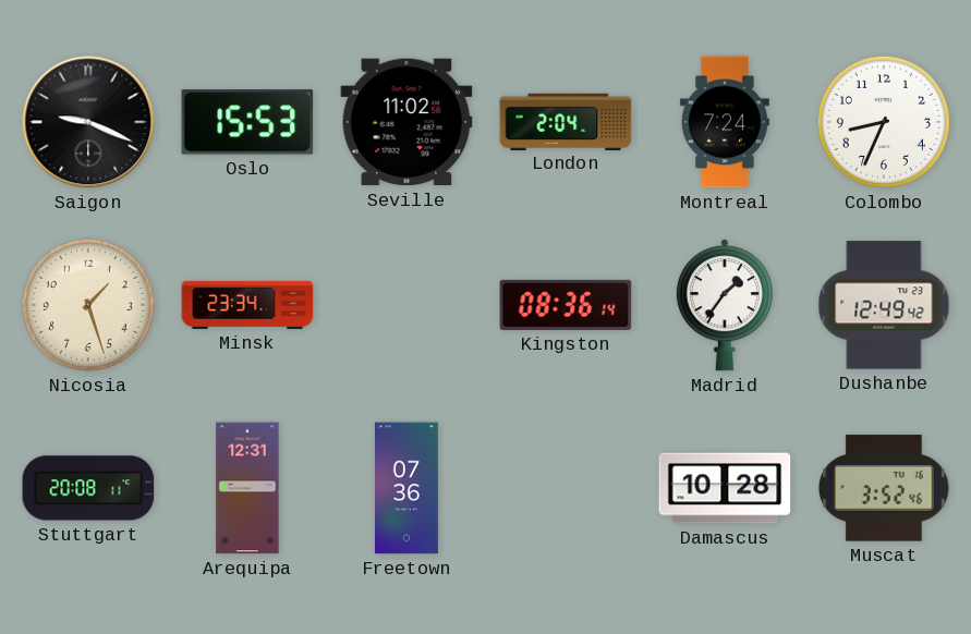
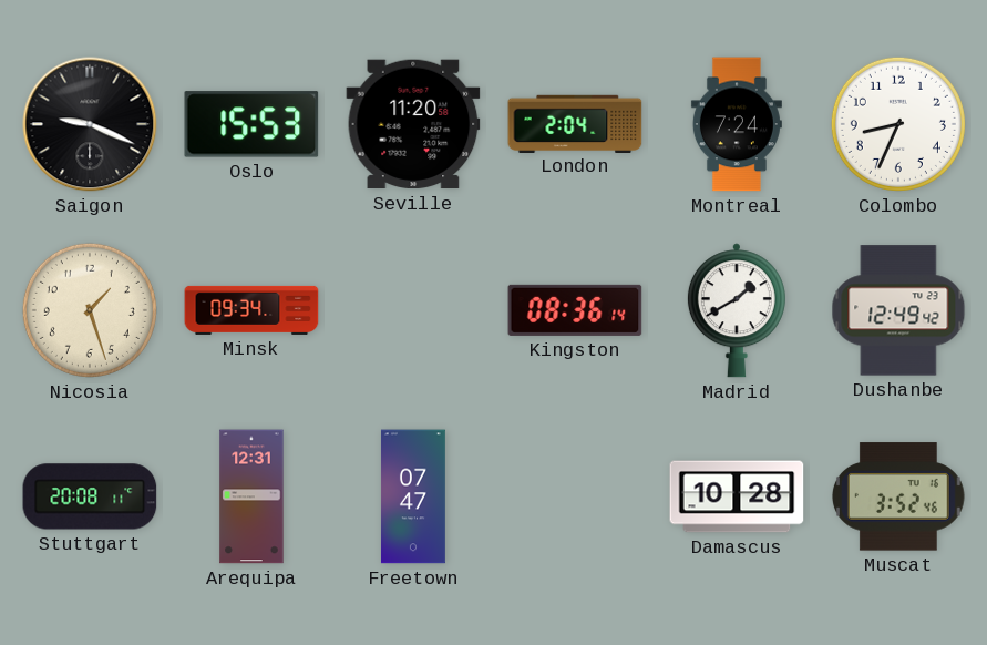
Seville: 11:02 -> 11:20 (413, 124)
Minsk: 23:34 -> 09:34 (251, 310)
Madrid: 1:36 -> 1:40 (737, 310)
Freetown: 07:36 -> 07:47 (413, 496)
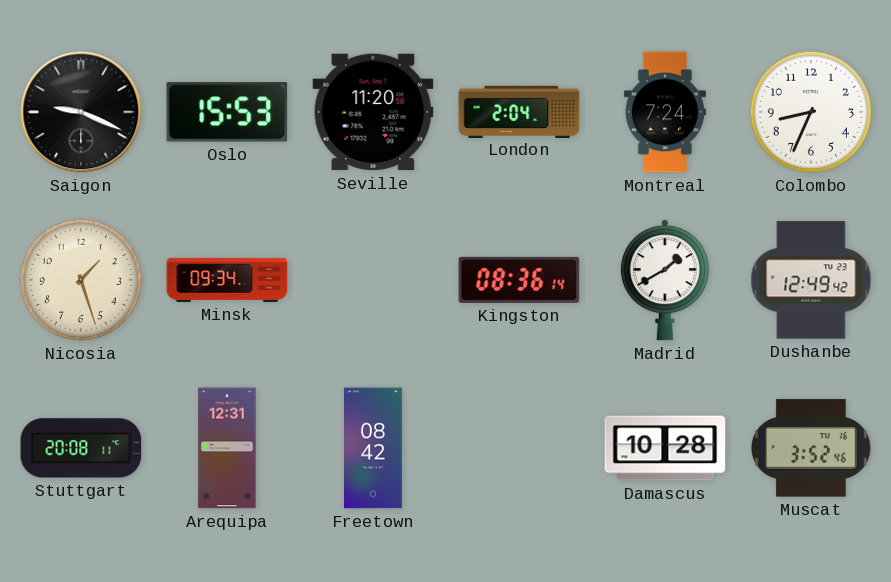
Freetown: 07:47 -> 08:42 (373, 448)
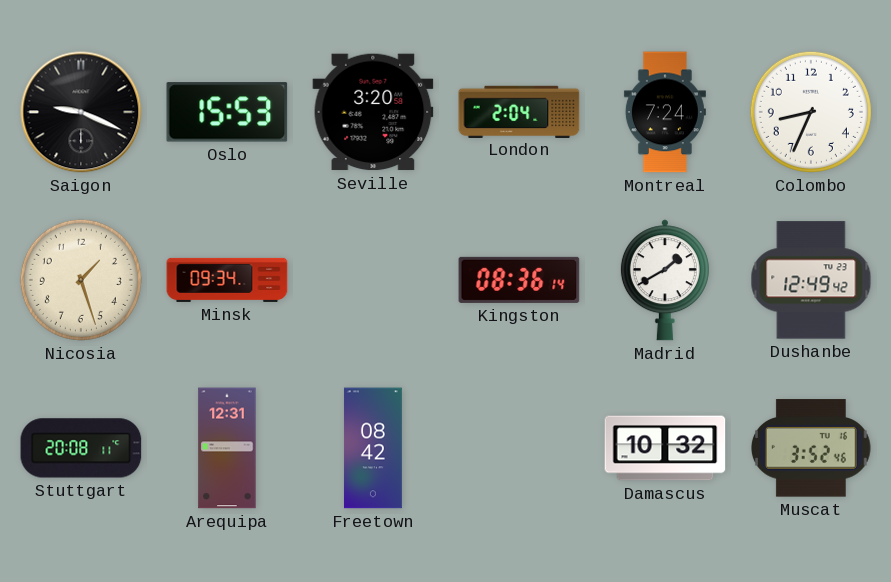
Seville: 11:20 -> 3:20 (373, 112)
Damascus: 10:28 -> 10:32 (665, 448)
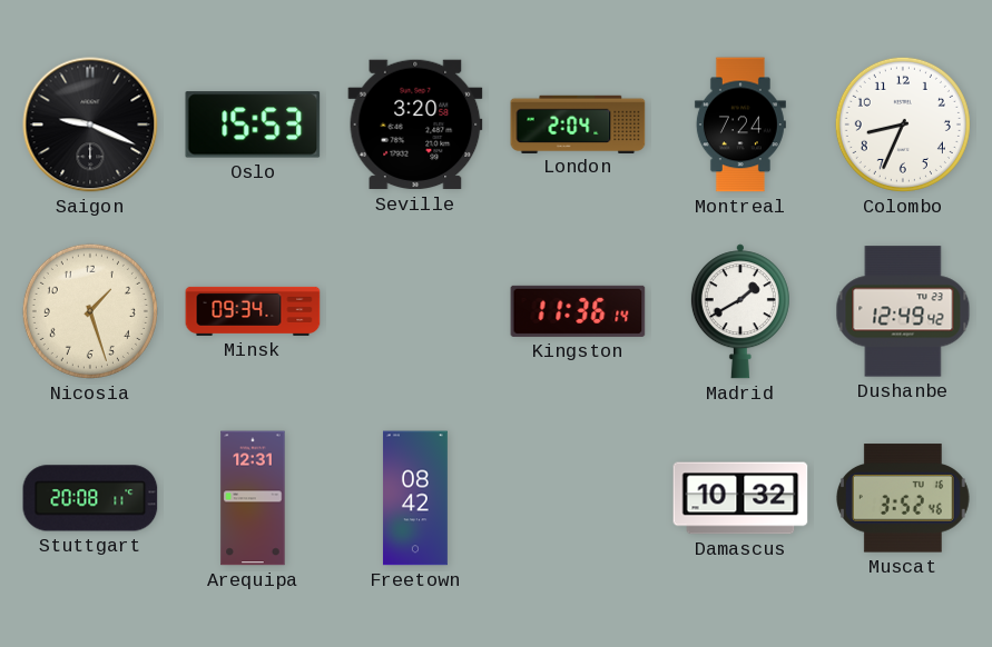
Kingston: 08:36 -> 11:36 (578, 311)
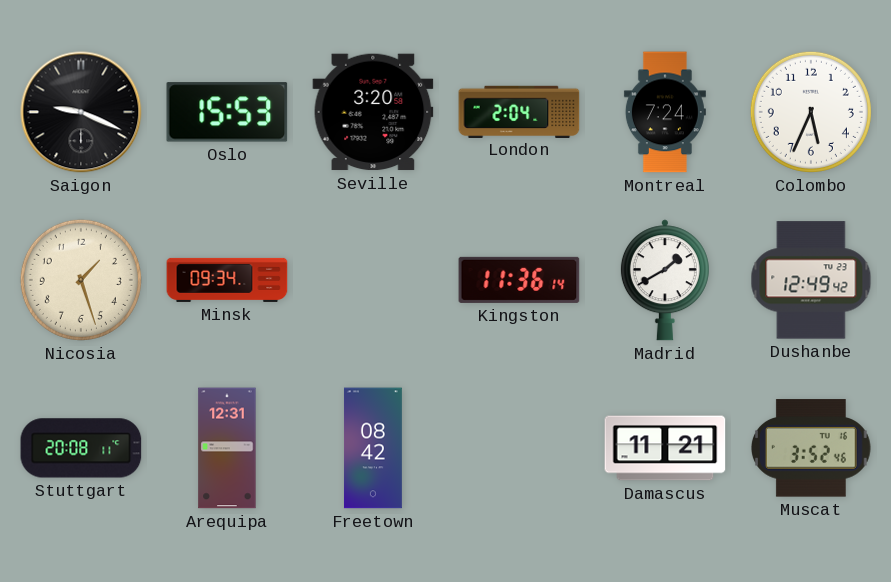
Colombo: 8:34 -> 5:34 (811, 112)
Damascus: 10:32 -> 11:21 (665, 448)
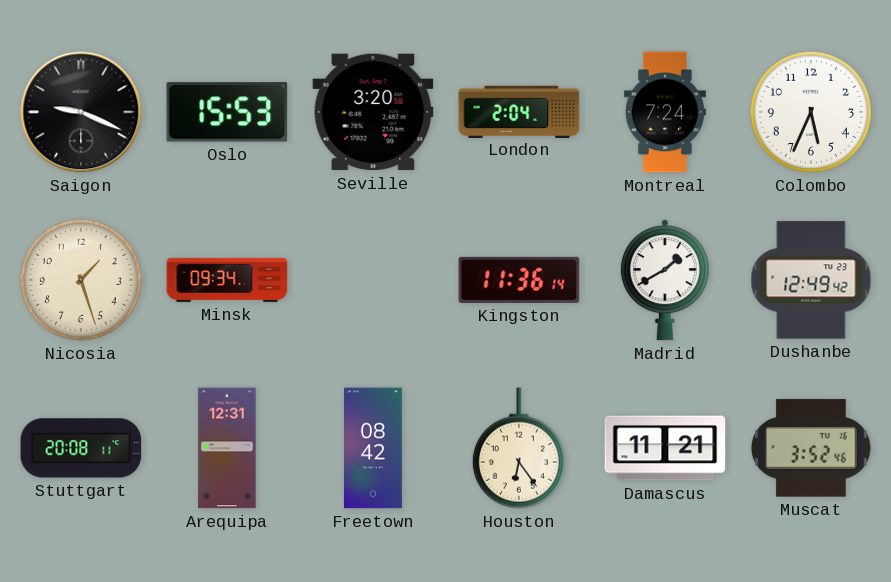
Houston: none -> 6:24 (519, 448)
